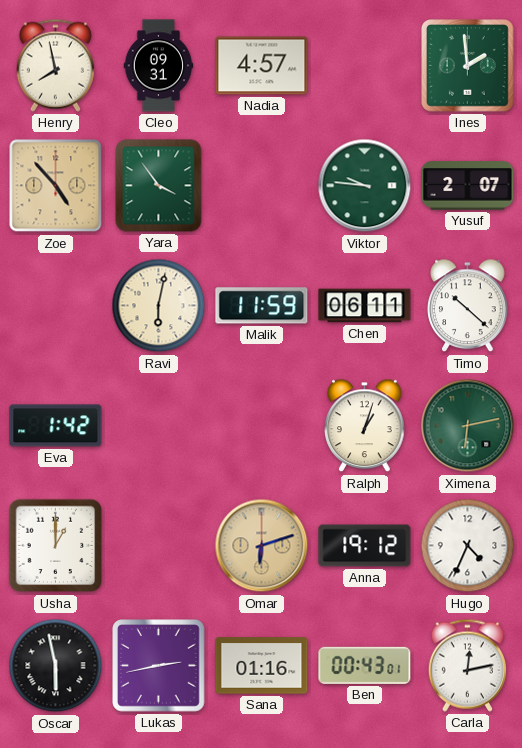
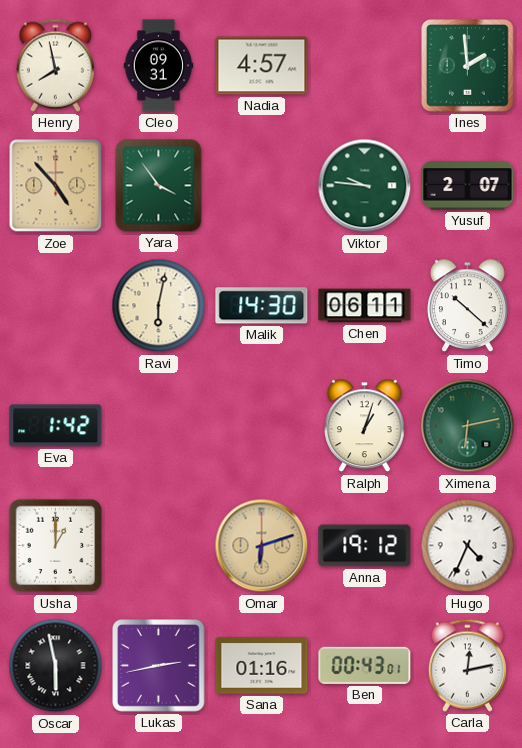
Malik: 11:59 -> 14:30 (262, 306)
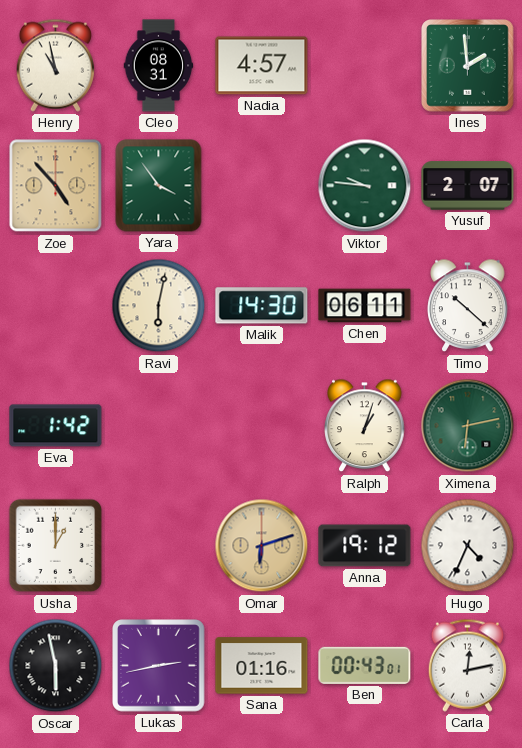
Henry: 7:58 -> 10:58 (55, 65)
Cleo: 09:31 -> 08:31 (159, 66)
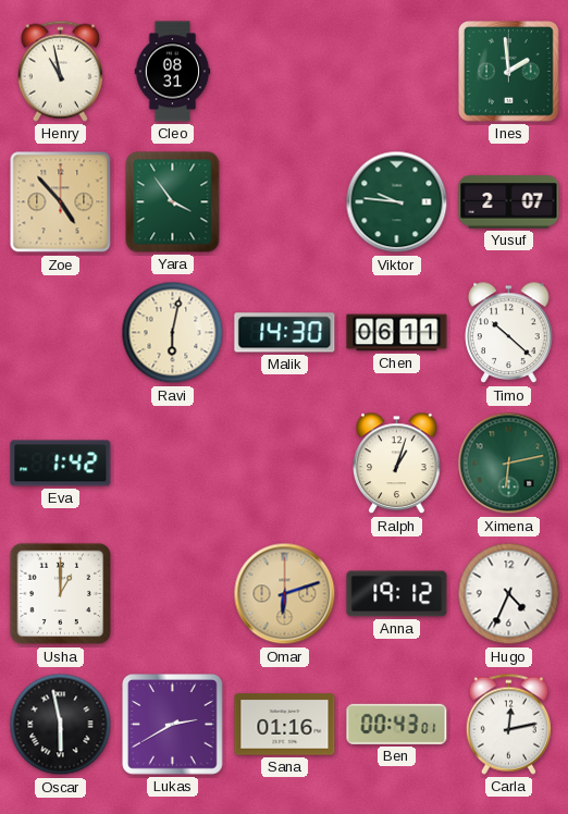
Nadia: 4:57 -> none (262, 66)
Lukas: 2:43 -> 2:40 (173, 725)
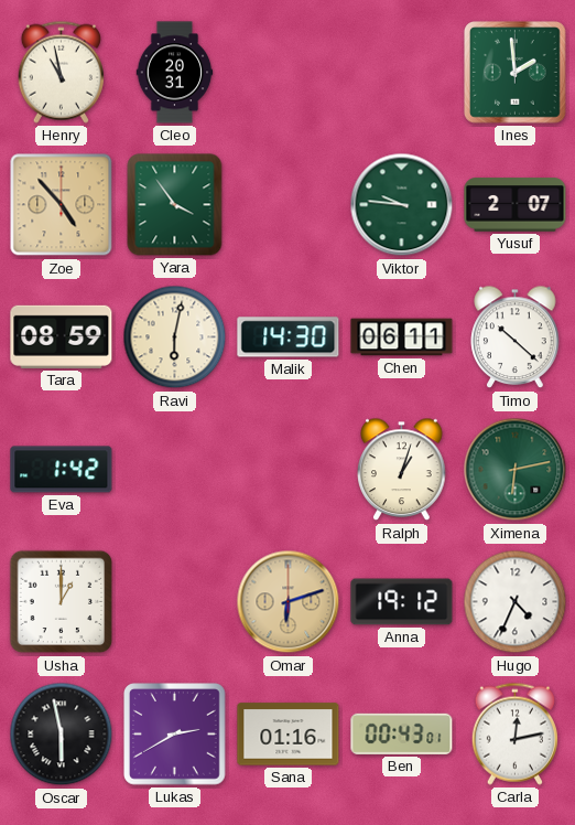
Cleo: 08:31 -> 20:31 (175, 73)
Tara: none -> 08:59 (62, 336)
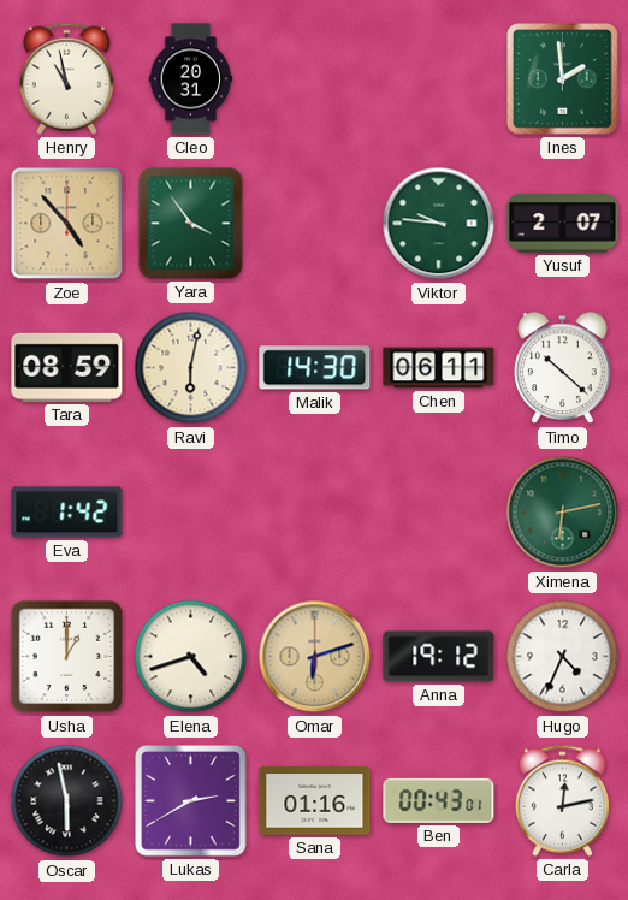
Ralph: 1:03 -> none (402, 470)
Elena: none -> 4:42 (191, 657)
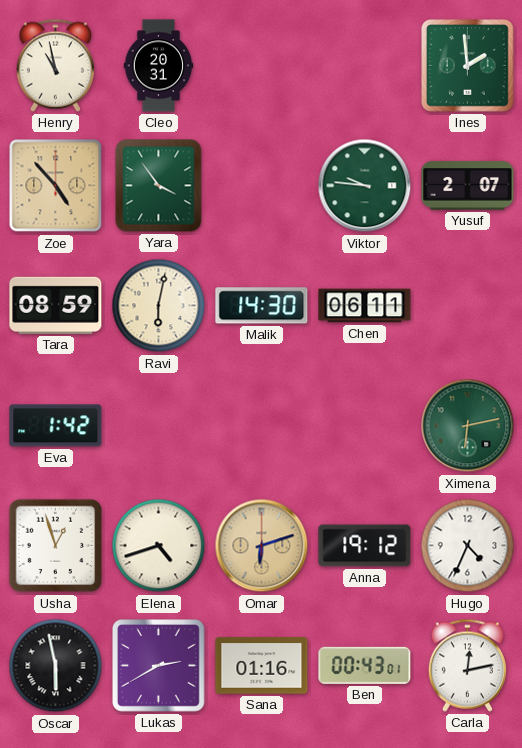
Timo: 10:22 -> none (563, 368)
Usha: 1:00 -> 12:57 (56, 546)
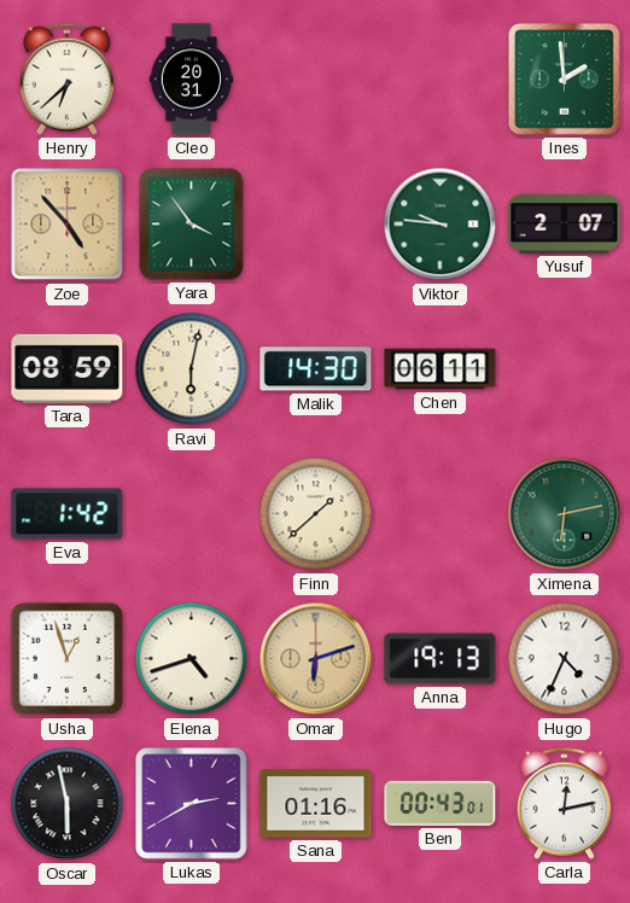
Henry: 10:58 -> 6:38 (66, 78)
Finn: none -> 1:38 (316, 514)
Anna: 19:12 -> 19:13 (441, 659)
